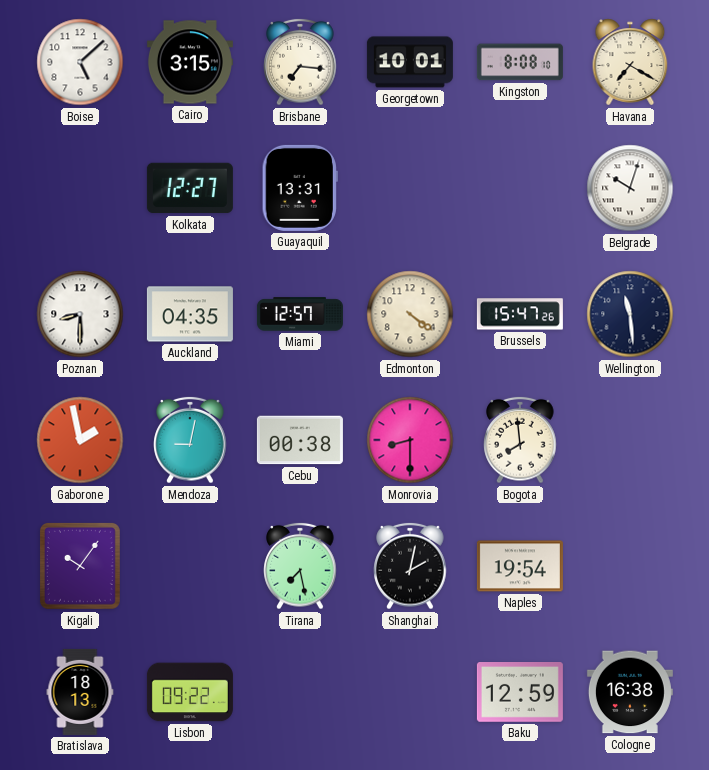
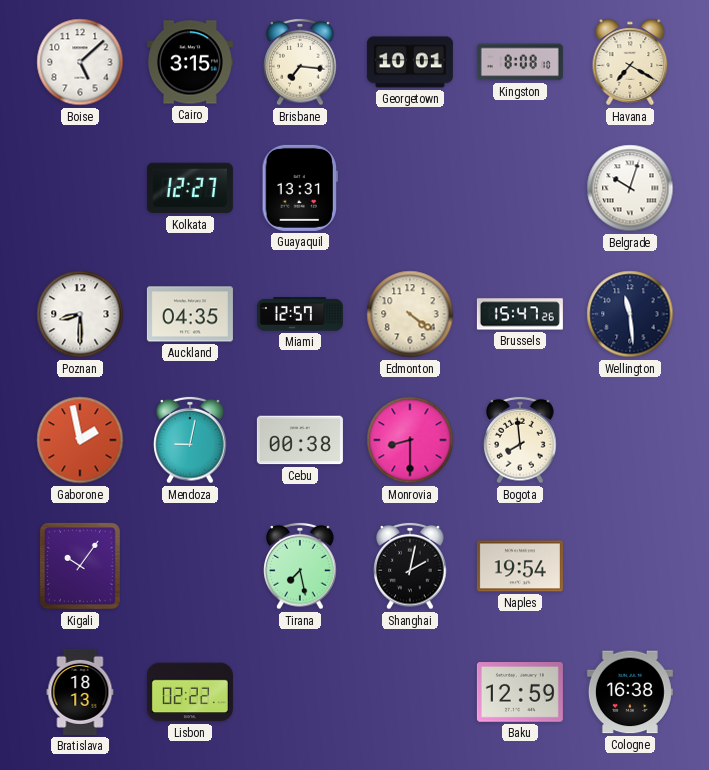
Lisbon: 09:22 -> 02:22 (190, 692)
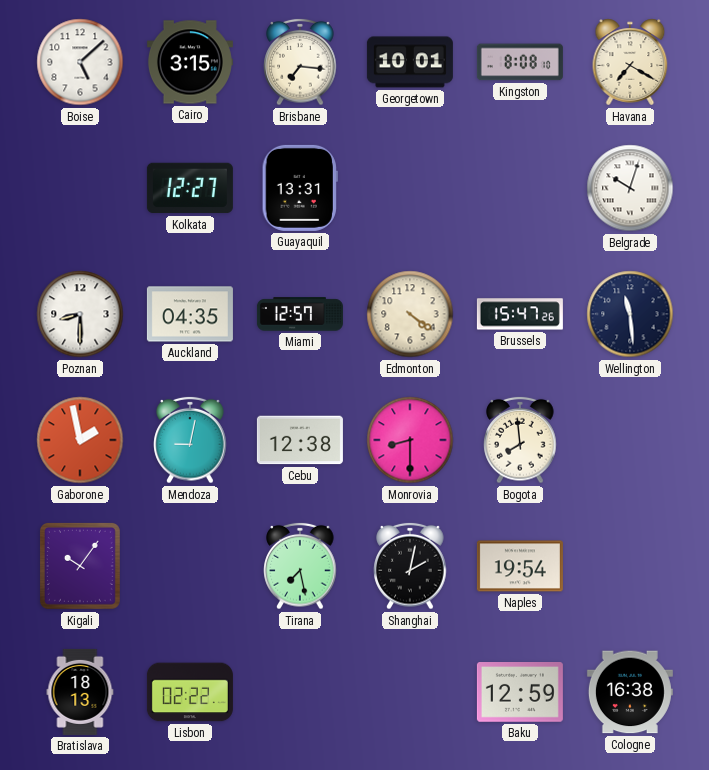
Cebu: 00:38 -> 12:38 (300, 440)
